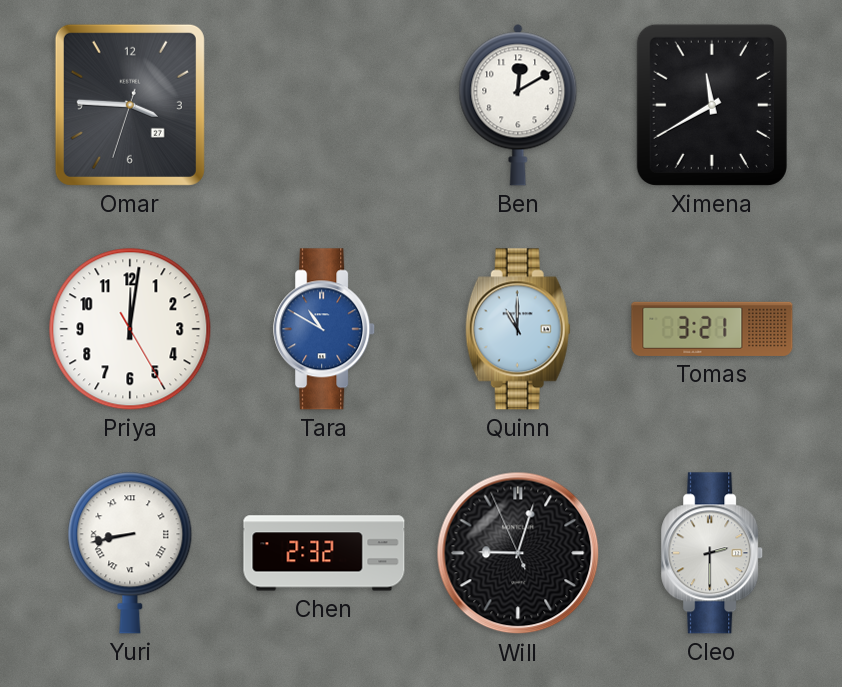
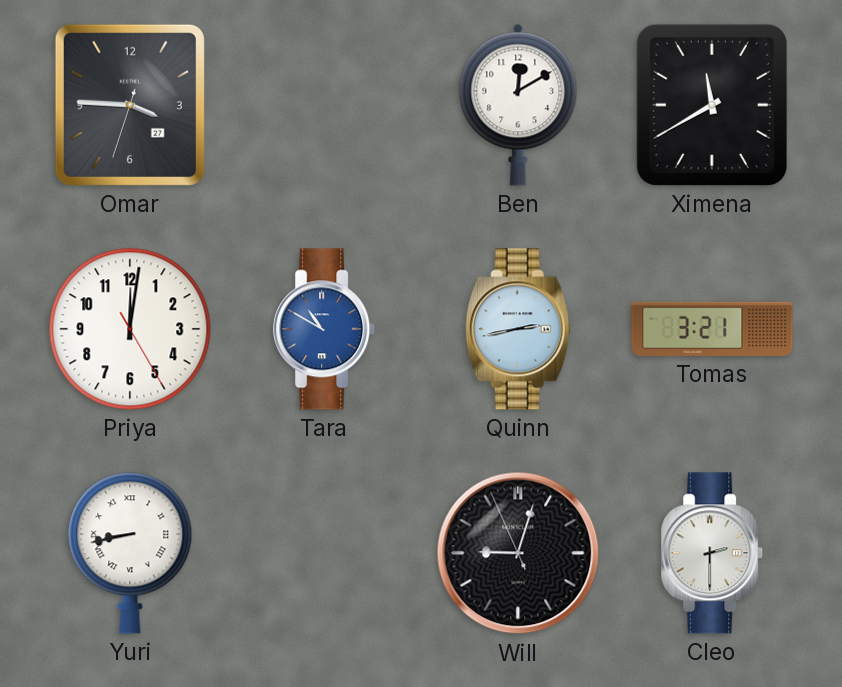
Quinn: 11:00 -> 2:43 (518, 329)
Chen: 2:32 -> none (324, 553)
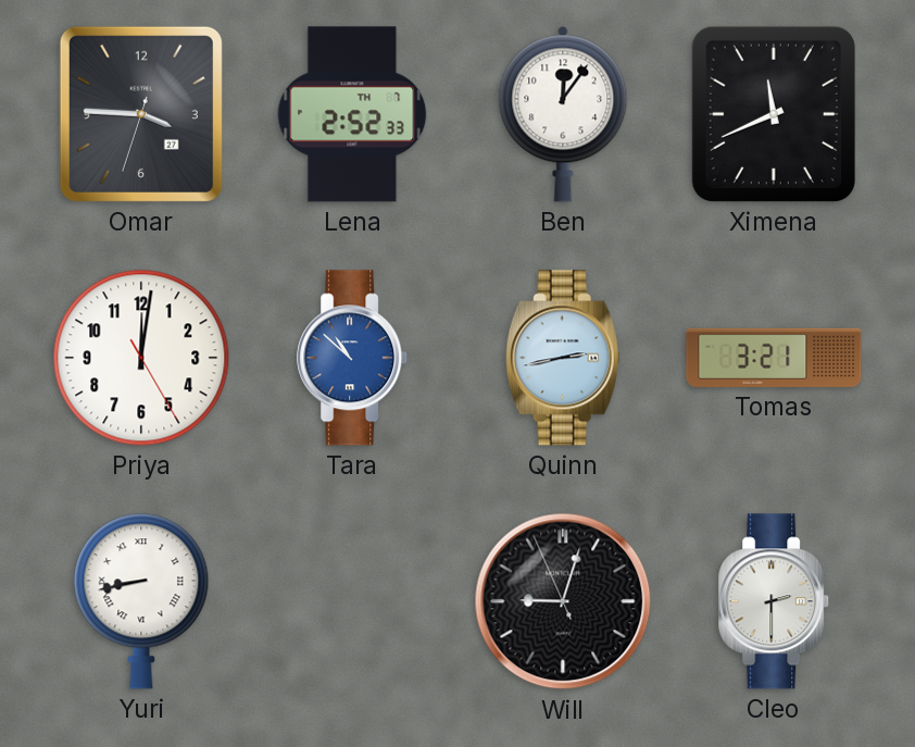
Lena: none -> 2:52 (352, 114)
Ben: 12:10 -> 12:06 (563, 114)
Ximena: 11:40 -> 11:41 (774, 114)
Tara: 10:50 -> 10:52 (353, 358)
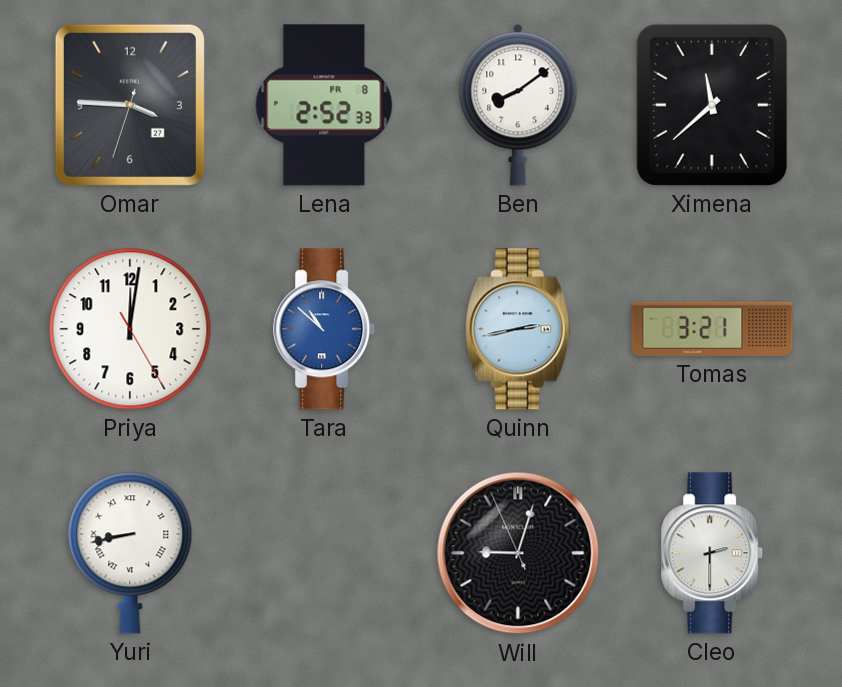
Lena date: TH 7 -> FR 8 (324, 105)
Ben: 12:06 -> 8:09 (518, 105)
Ximena: 11:41 -> 11:38 (712, 105)
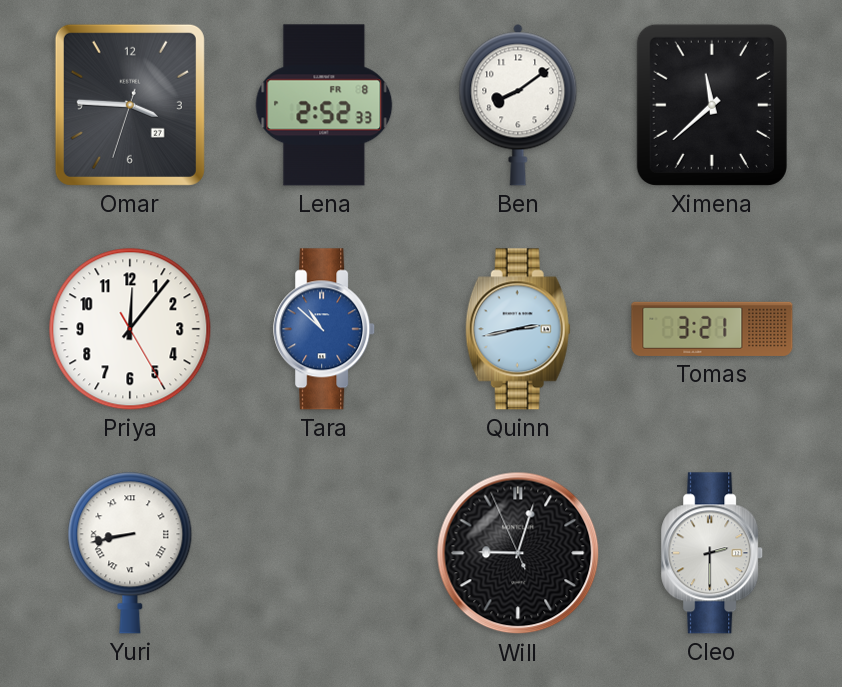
Priya: 12:01 -> 12:06 (130, 329)
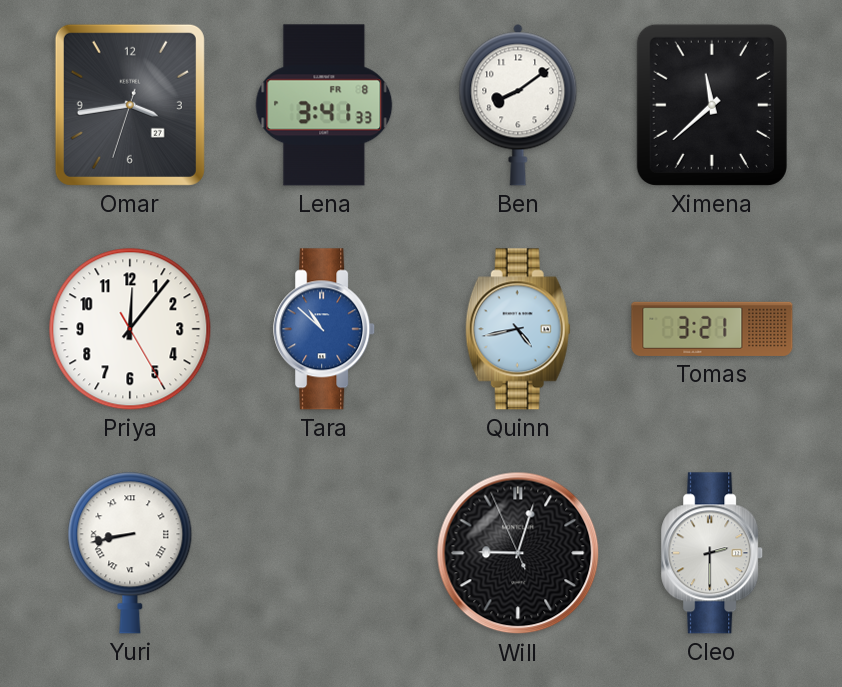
Omar: 3:45 -> 3:43 (130, 105)
Lena: 2:52 -> 3:41 (324, 105)
Quinn: 2:43 -> 4:43 (518, 329)
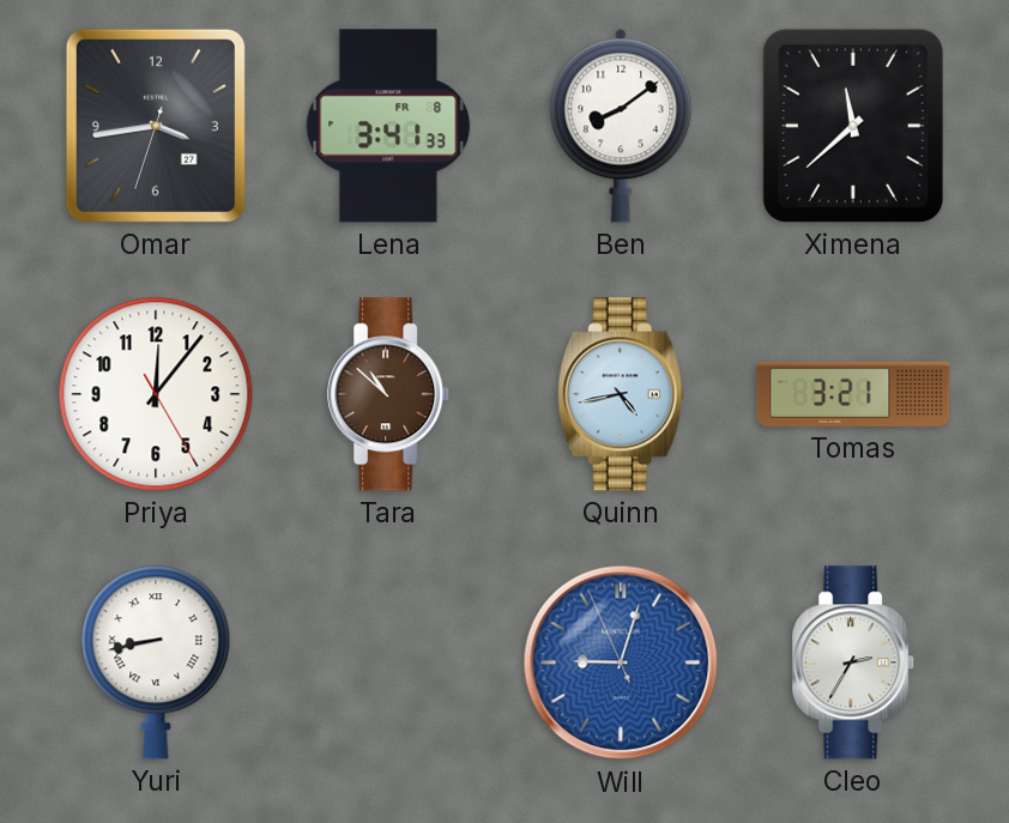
Tara dial: blue -> brown (389, 394)
Will dial: black -> blue (621, 662)
Cleo: 2:30 -> 2:35 (854, 662)
